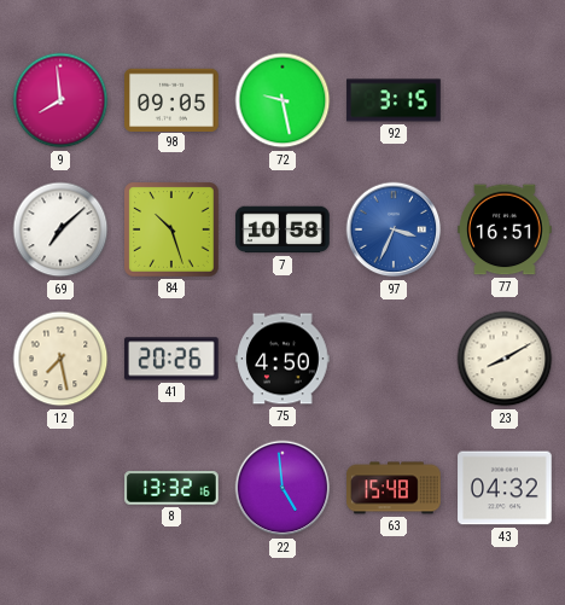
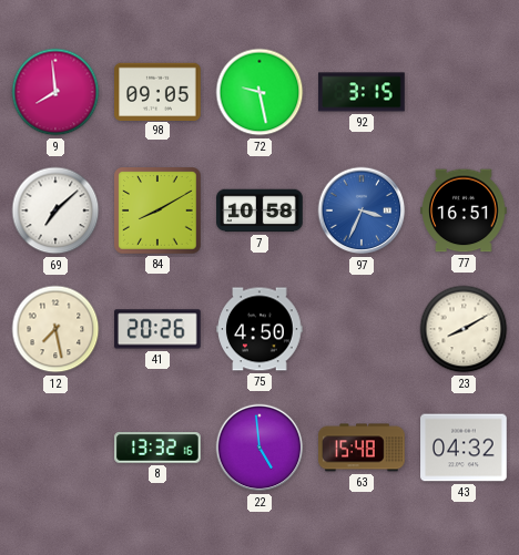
84: 10:27 -> 8:10 (157, 210)
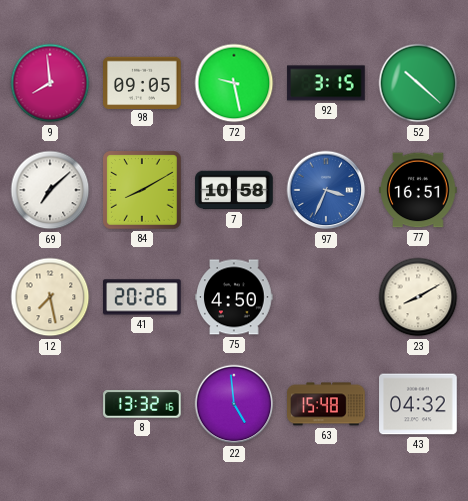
52: none -> 10:22 (418, 83)
